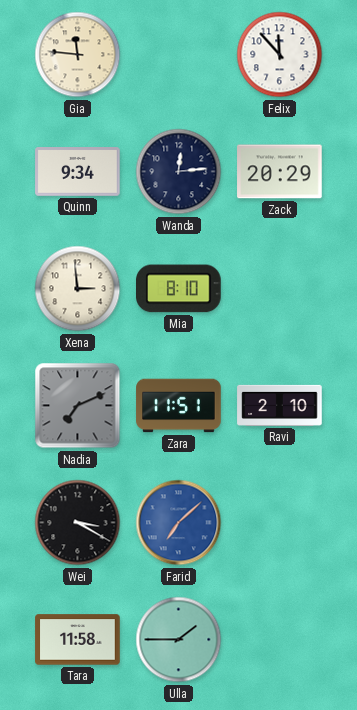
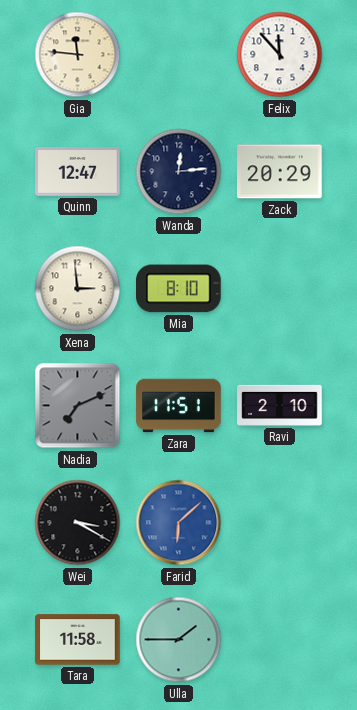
Quinn: 9:34 -> 12:47 (78, 172)
Farid: 7:08 -> 6:08 (179, 523)
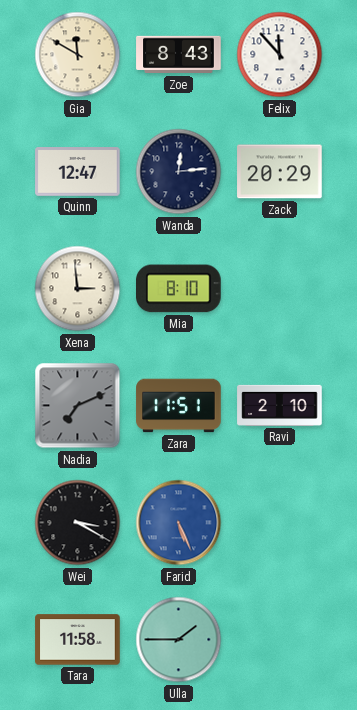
Gia: 11:46 -> 11:50 (78, 55)
Zoe: none -> 8:43 (179, 55)
Farid: 6:08 -> 5:26 (179, 523)
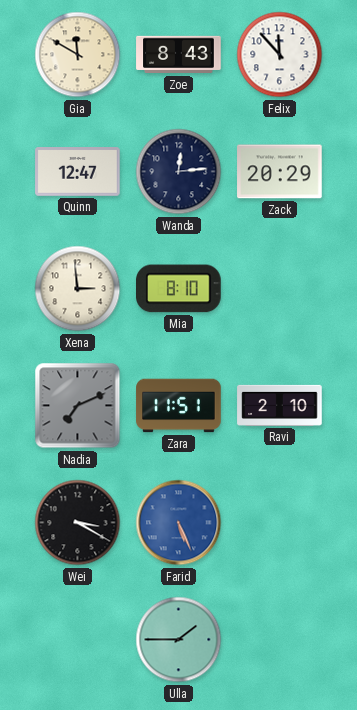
Tara: 11:58 -> none (78, 640)
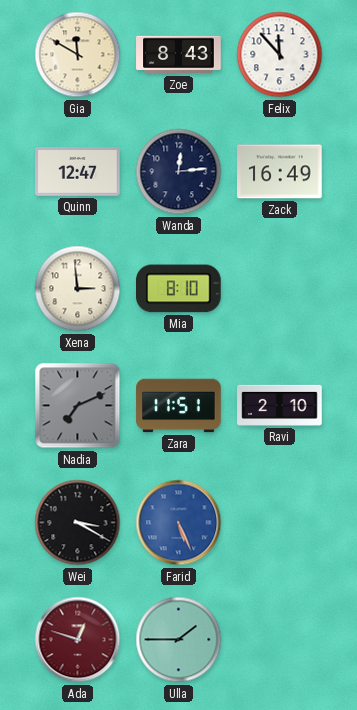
Zack: 20:29 -> 16:49 (280, 172)
Ada: none -> 12:48 (78, 640)
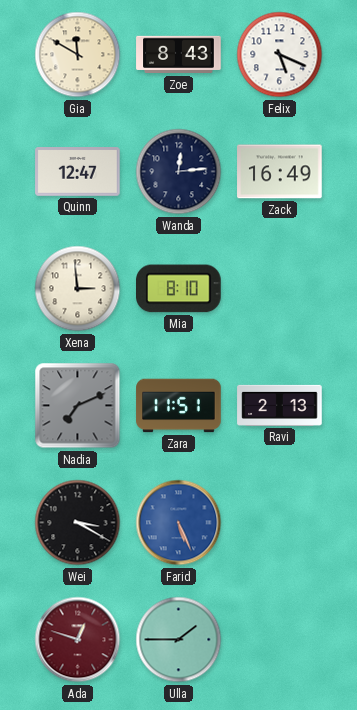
Felix: 11:53 -> 5:19 (280, 55)
Ravi: 2:10 -> 2:13 (280, 405)
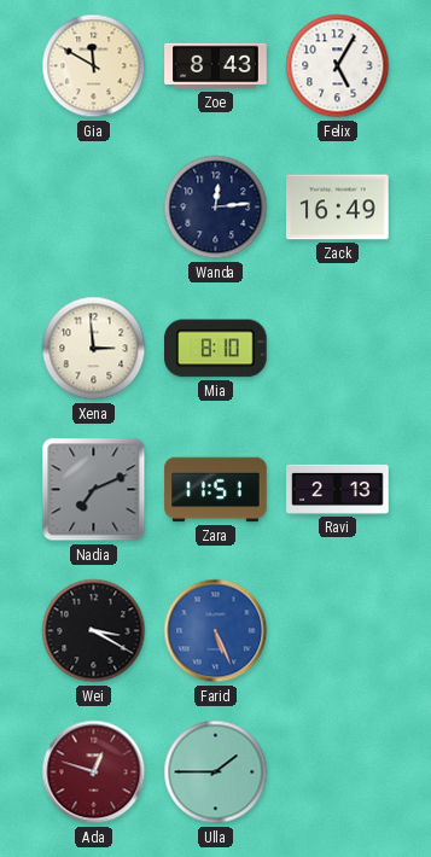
Felix: 5:19 -> 5:05 (338, 66)
Quinn: 12:47 -> none (78, 172)
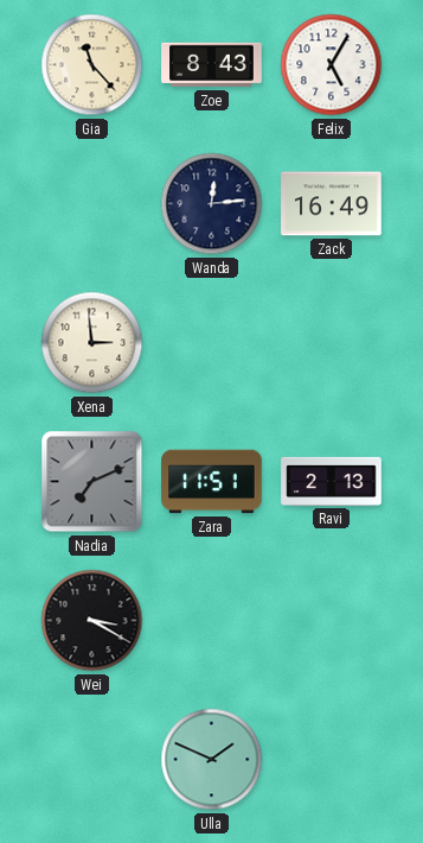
Gia: 11:50 -> 11:23 (92, 65)
Mia: 8:10 -> none (216, 349)
Farid: 5:26 -> none (216, 631)
Ada: 12:48 -> none (94, 773)
Ulla: 1:45 -> 1:49 (212, 760)
